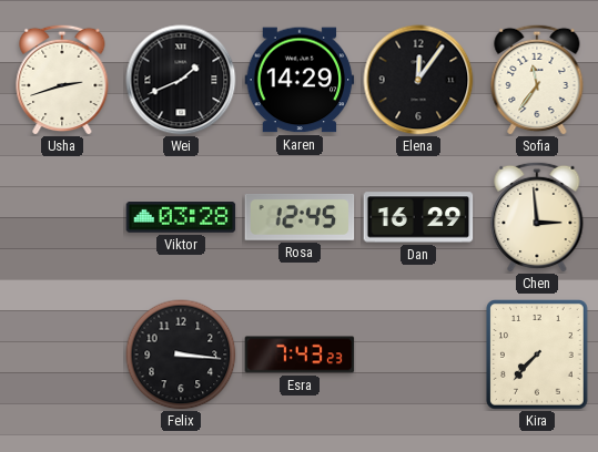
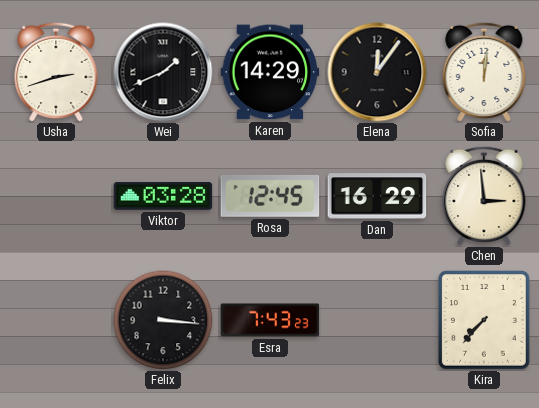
Sofia: 11:36 -> 12:01 (484, 72)
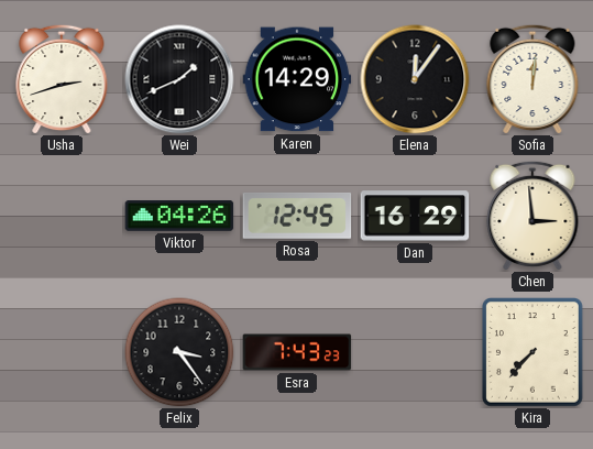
Viktor: 03:28 -> 04:26 (179, 217)
Felix: 3:16 -> 3:24 (179, 352)
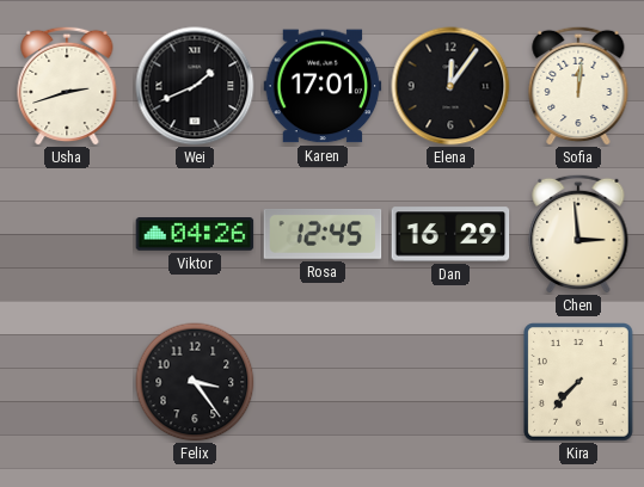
Karen: 14:29 -> 17:01 (323, 86)
Esra: 7:43 -> none (297, 352)
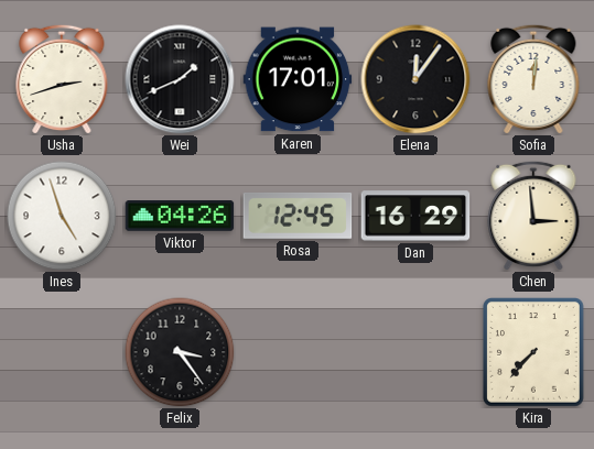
Ines: none -> 4:57 (62, 216)
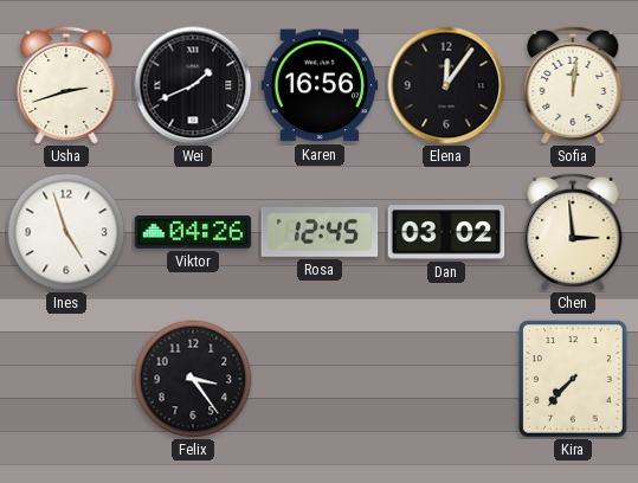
Karen: 17:01 -> 16:56 (320, 85)
Dan: 16:29 -> 03:02 (446, 232)
